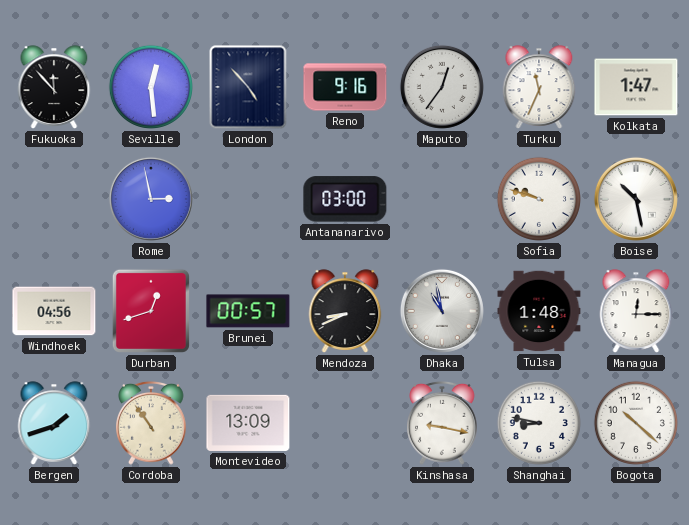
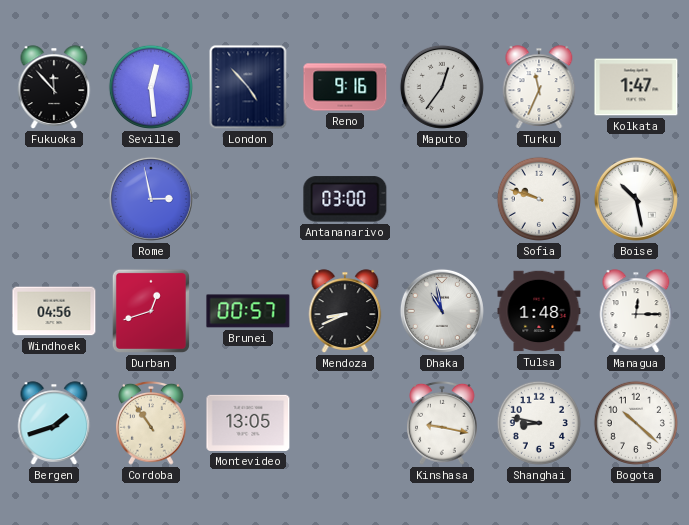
Montevideo: 13:09 -> 13:05 (248, 423)
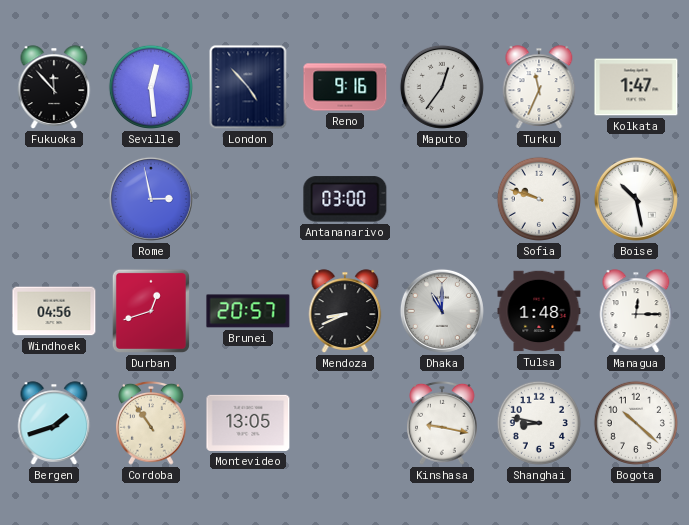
Brunei: 00:57 -> 20:57 (248, 311)
Dhaka: 10:58 -> 11:00 (442, 311)
